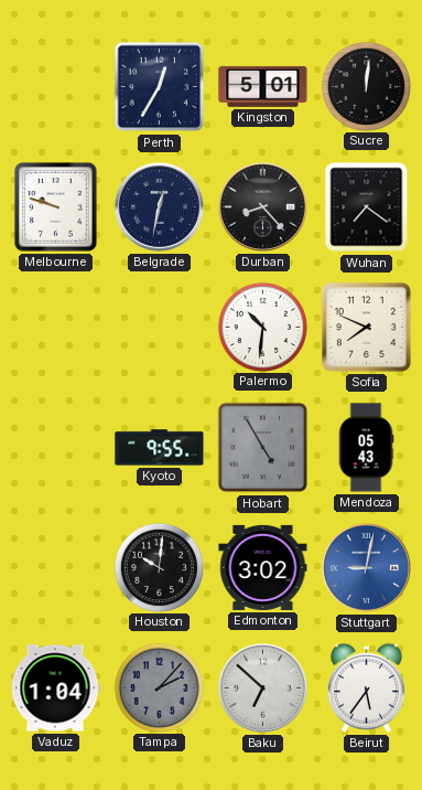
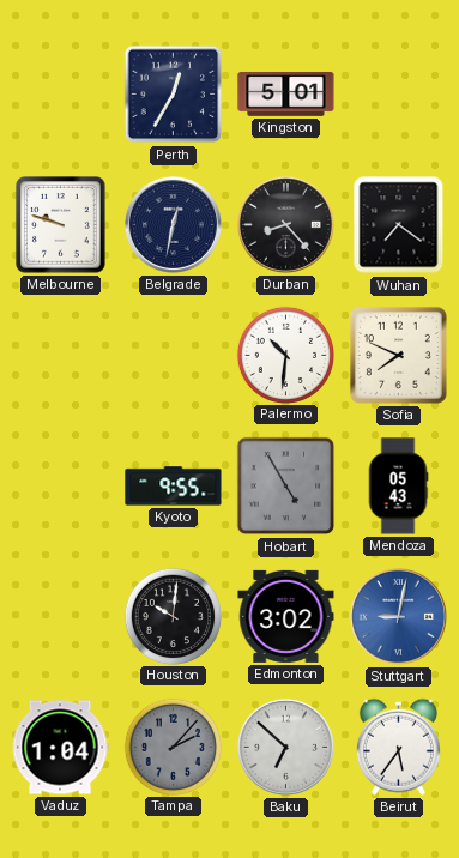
Sucre: 12:01 -> none (366, 86)
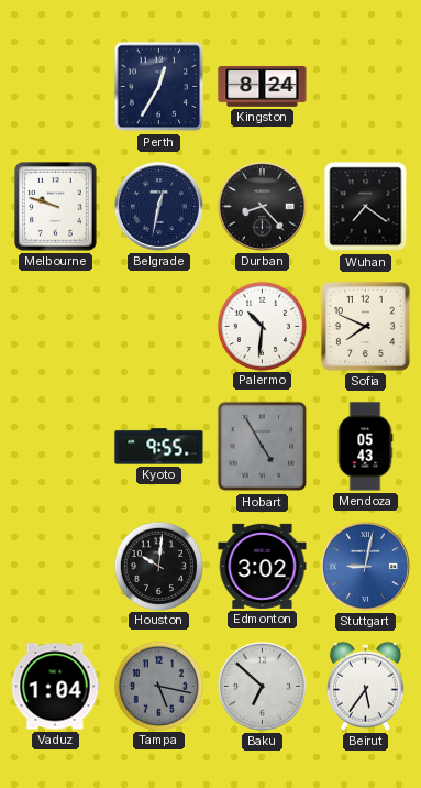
Kingston: 5:01 -> 8:24 (263, 86)
Tampa: 2:07 -> 5:17 (158, 686)
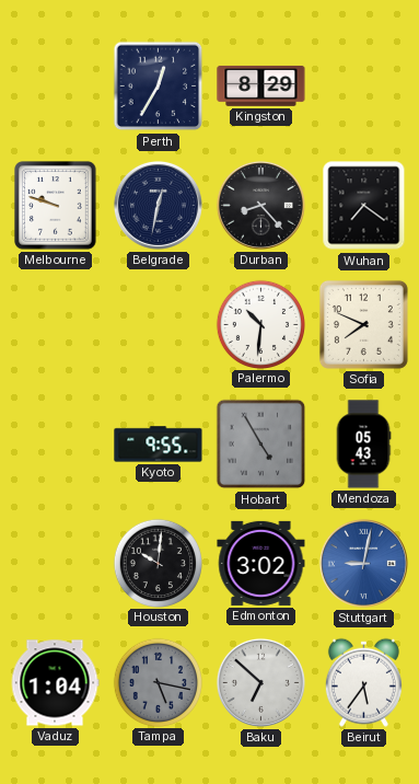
Kingston: 8:24 -> 8:29 (261, 85)
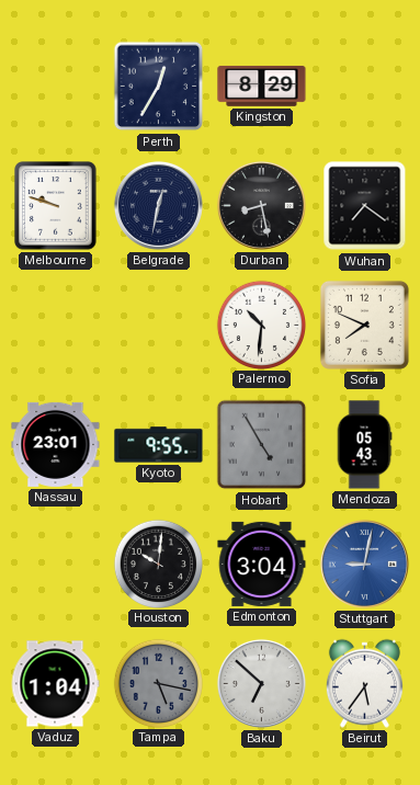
Durban: 8:23 -> 8:28 (261, 205)
Nassau: none -> 23:01 (56, 444)
Edmonton: 3:02 -> 3:04 (262, 564)
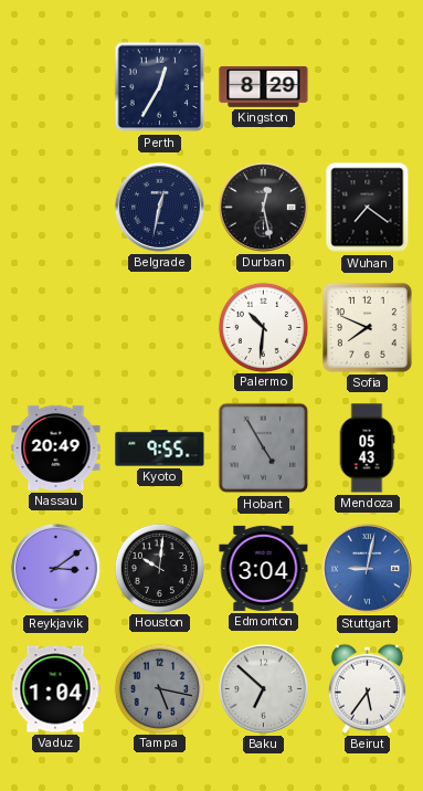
Melbourne: 9:48 -> none (56, 206)
Durban: 8:28 -> 12:28 (263, 207)
Nassau: 23:01 -> 20:49 (56, 447)
Reykjavik: none -> 3:09 (55, 568)
